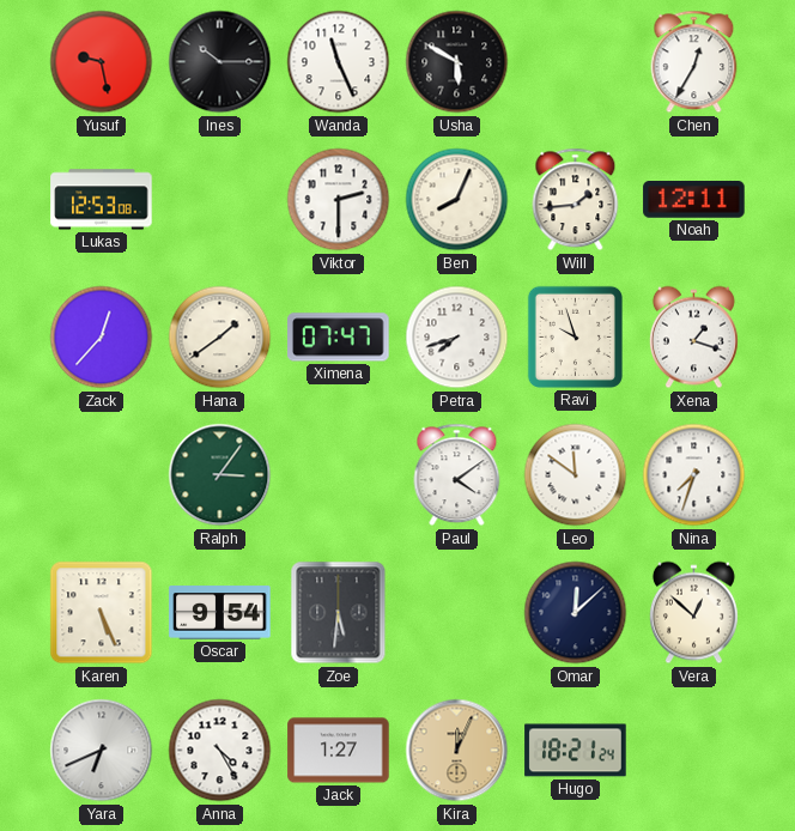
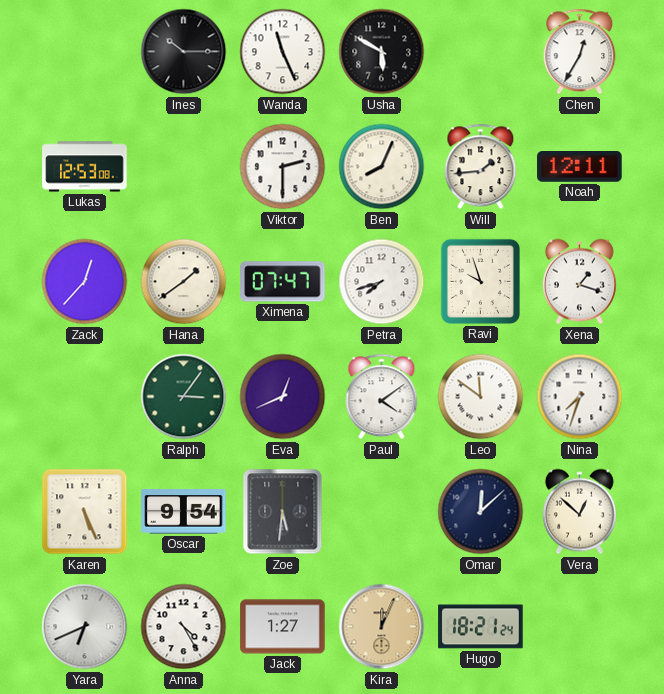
Yusuf: 9:28 -> none (102, 62)
Eva: none -> 12:41 (283, 397)
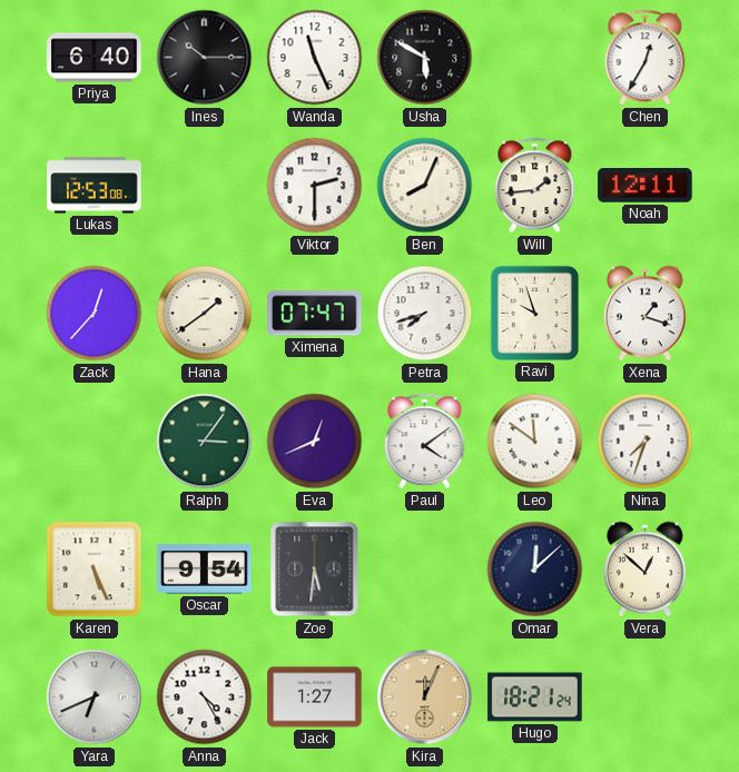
Priya: none -> 6:40 (95, 58)
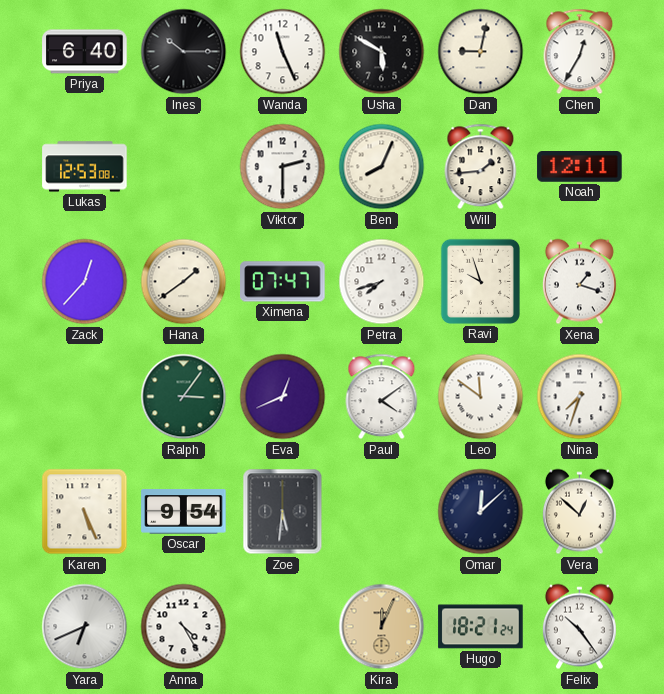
Dan: none -> 9:02 (481, 52)
Jack: 1:27 -> none (315, 697)
Felix: none -> 10:24 (579, 627)
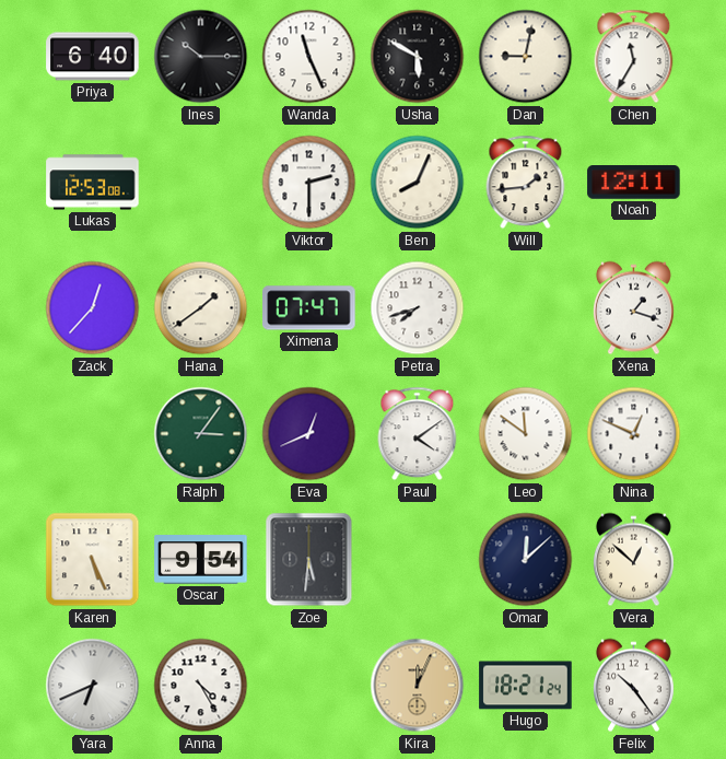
Chen: 12:35 -> 11:35 (634, 57)
Ravi: 9:57 -> none (480, 281)
Nina: 7:33 -> 12:49 (634, 434)
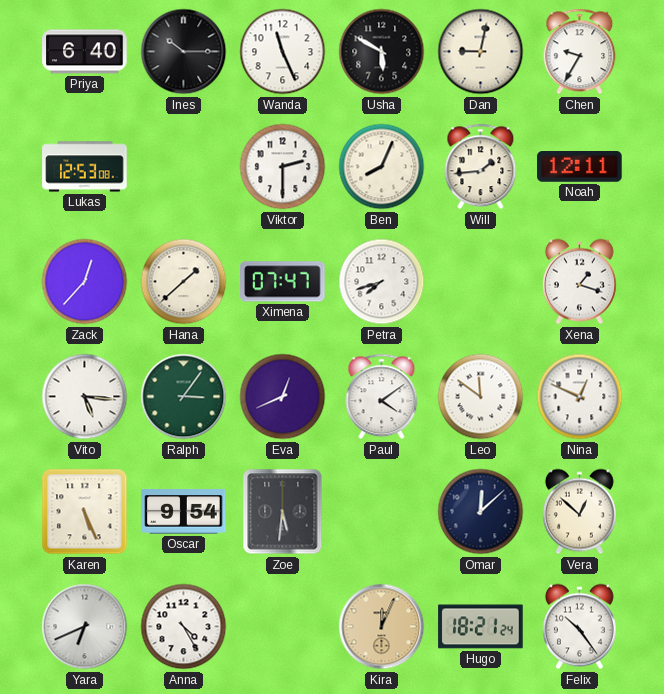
Chen: 11:35 -> 9:35 (580, 52)
Hana: 1:39 -> 1:38 (184, 282)
Vito: none -> 5:16 (85, 397)
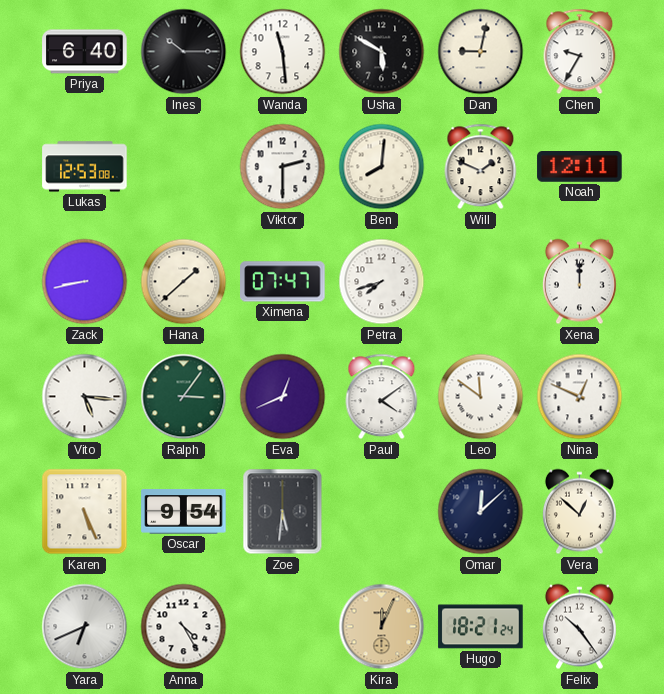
Wanda: 11:26 -> 11:29 (283, 52)
Ben: 8:04 -> 8:01 (382, 167)
Will: 1:44 -> 1:49 (481, 167)
Zack: 12:37 -> 8:43 (85, 282)
Xena: 1:18 -> 12:00 (579, 282)
